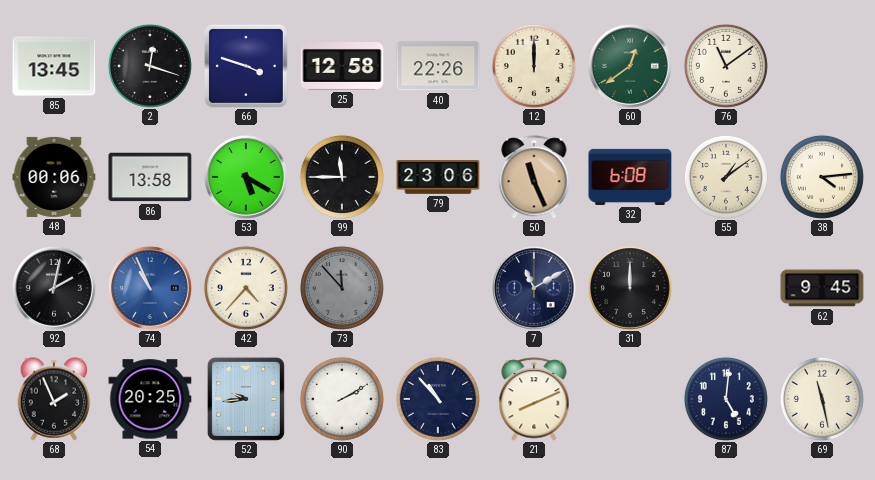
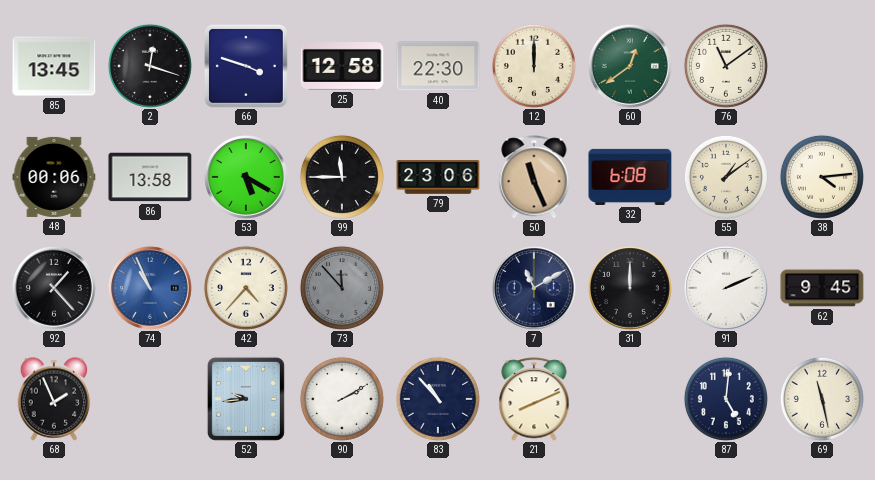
40: 22:26 -> 22:30 (438, 66)
92: 2:02 -> 1:23 (54, 288)
91: none -> 2:11 (726, 288)
54: 20:25 -> none (150, 399)
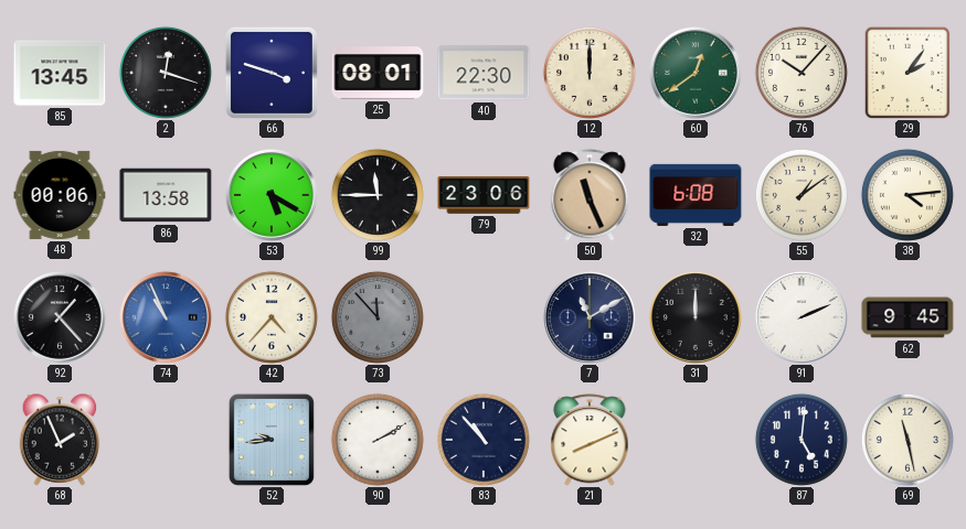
25: 12:58 -> 08:01 (378, 74)
76: 11:09 -> 10:07 (802, 73)
29: none -> 2:06 (907, 73)
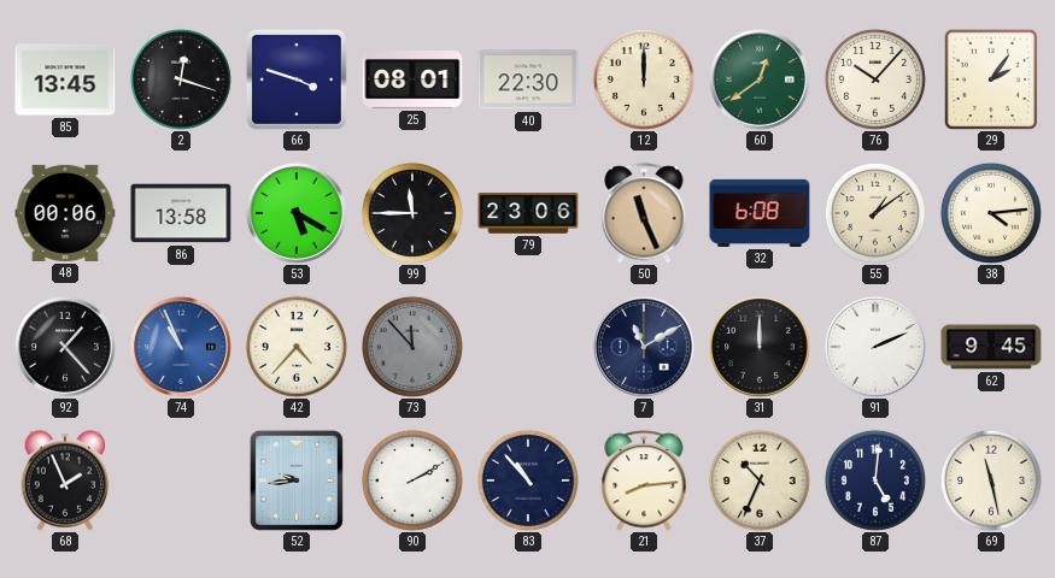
21: 8:11 -> 8:14 (644, 480)
37: none -> 10:34 (760, 480)
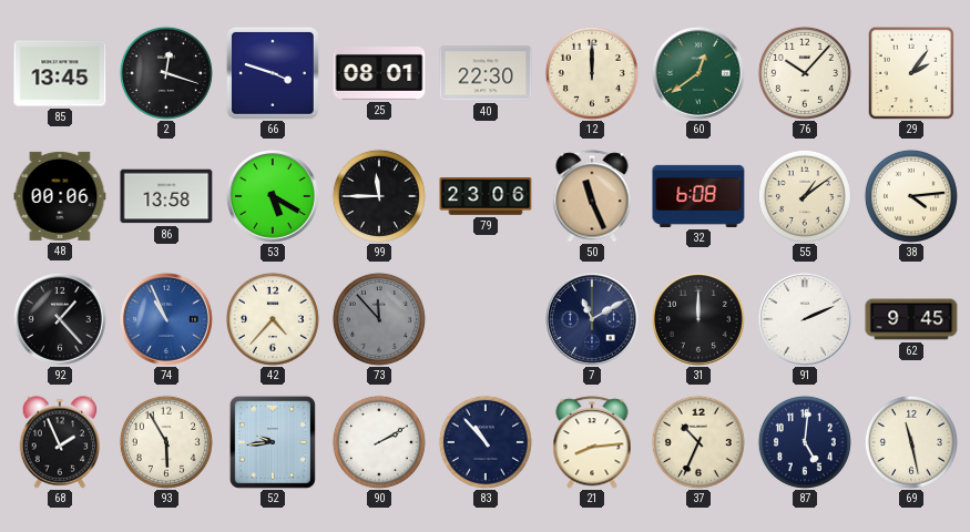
93: none -> 5:55 (166, 442)
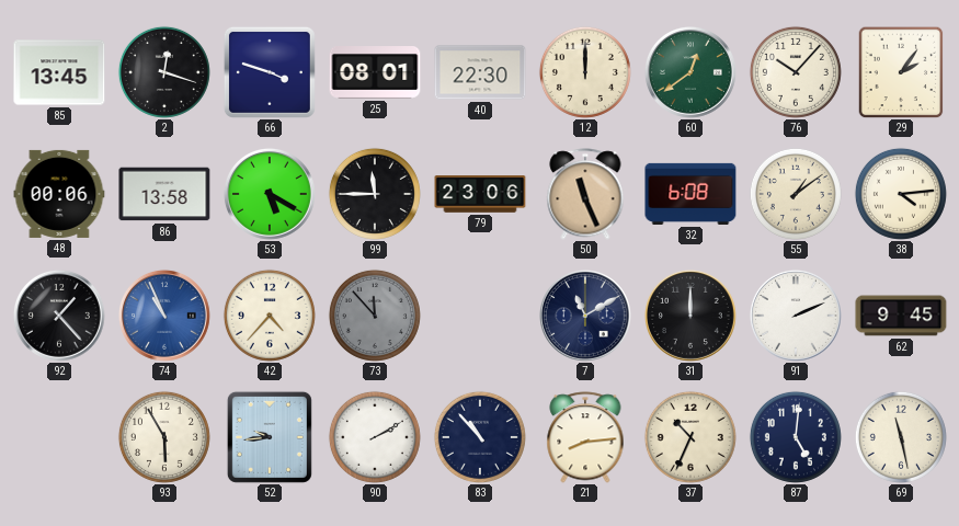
68: 1:56 -> none (60, 442)
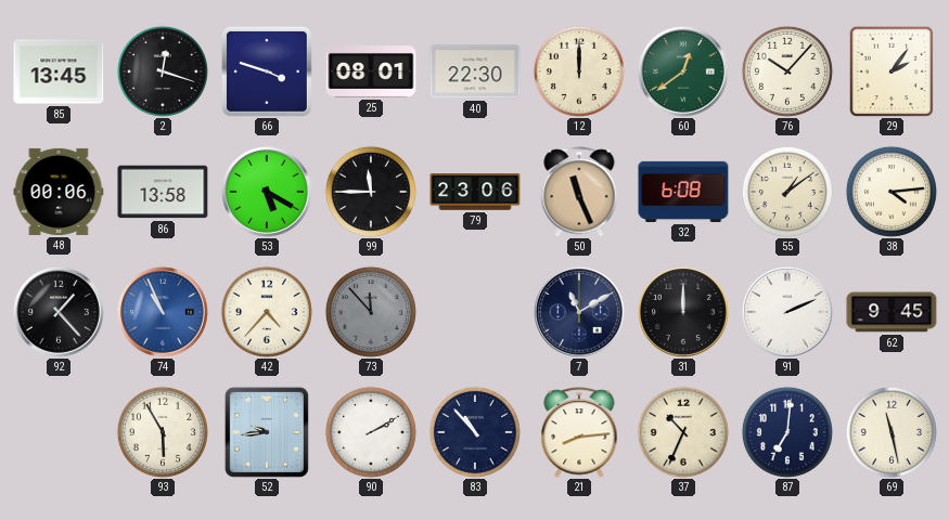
87: 5:01 -> 7:01 (787, 432)
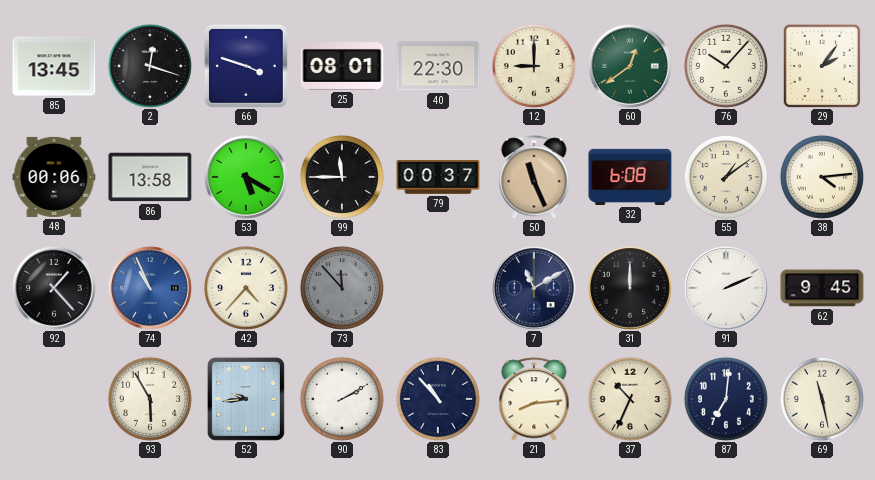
12: 12:00 -> 9:00 (534, 66)
79: 23:06 -> 00:37 (438, 177)
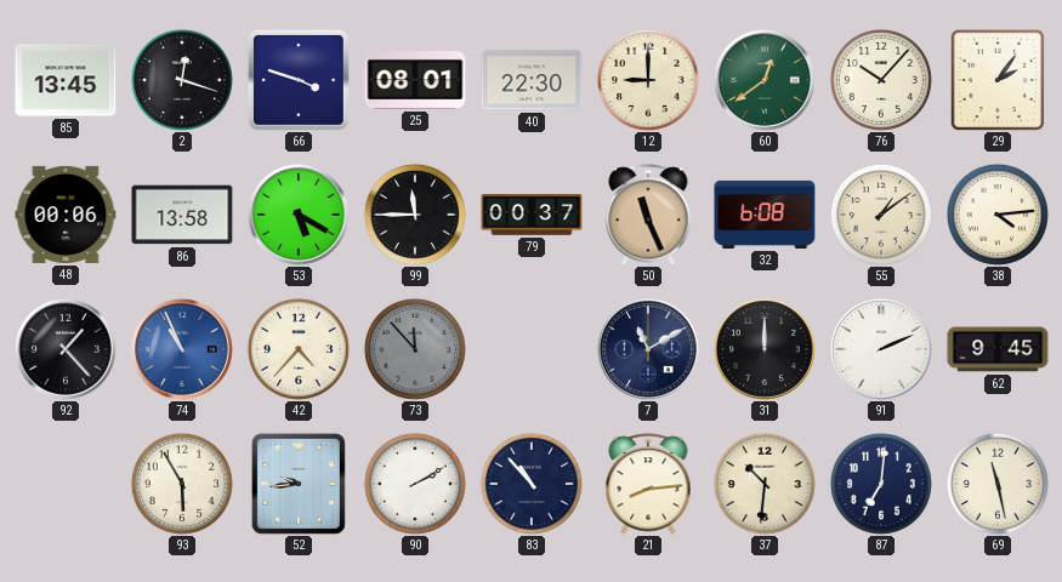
37: 10:34 -> 10:31 (765, 484)
